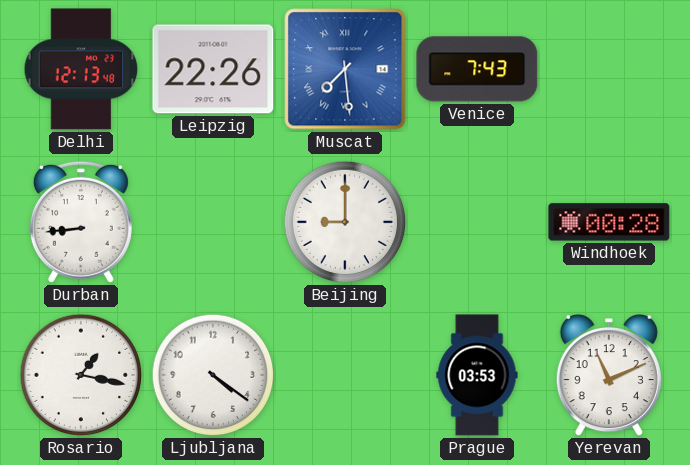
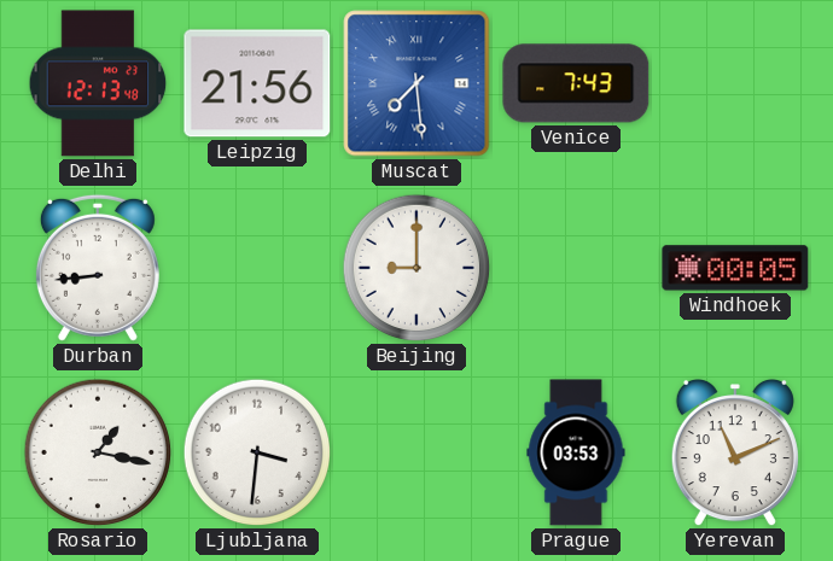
Leipzig: 22:26 -> 21:56 (257, 83)
Windhoek: 00:28 -> 00:05 (735, 268)
Ljubljana: 4:21 -> 3:31 (257, 452)
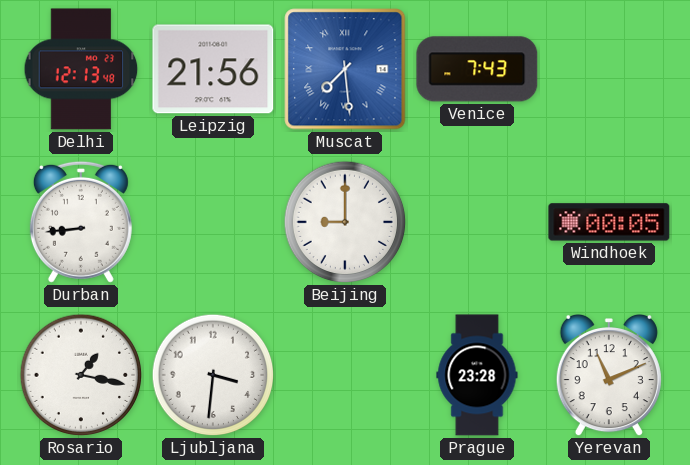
Prague: 03:53 -> 23:28 (477, 375)
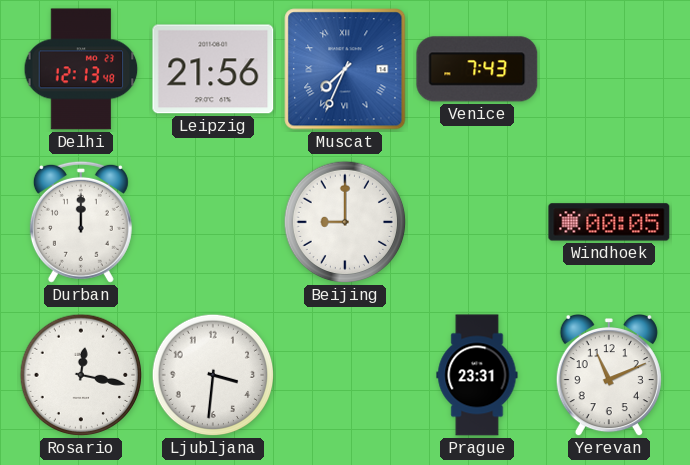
Muscat: 7:29 -> 7:34 (345, 69)
Durban: 8:44 -> 12:00 (81, 222)
Rosario: 1:17 -> 12:17 (81, 375)
Prague: 23:28 -> 23:31 (477, 375)
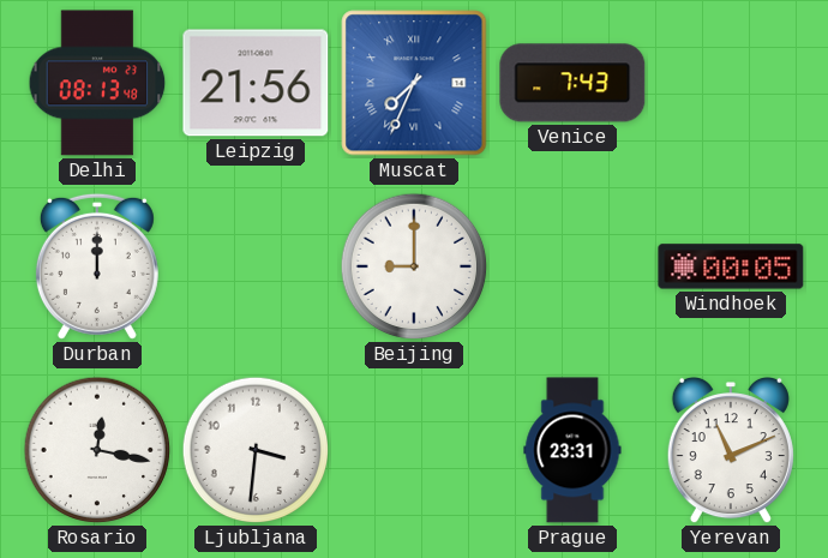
Delhi: 12:13 -> 08:13 (97, 83)
